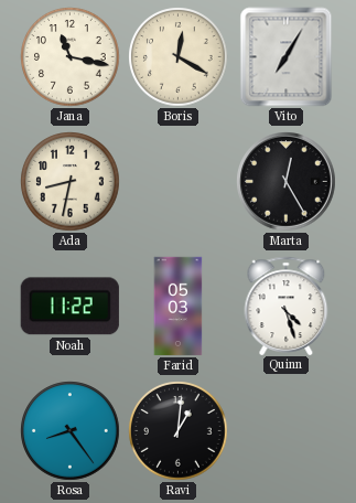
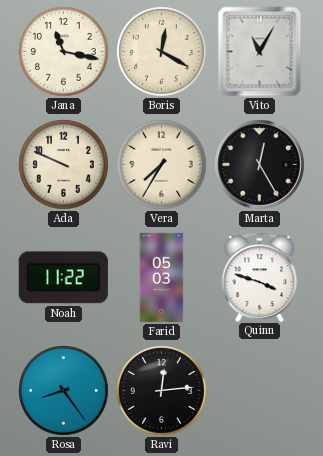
Vito: 7:05 -> 11:05 (260, 52)
Ada: 8:32 -> 9:49 (64, 165)
Vera: none -> 7:35 (162, 165)
Quinn: 4:27 -> 3:48 (260, 277)
Ravi: 1:01 -> 12:14 (162, 391)
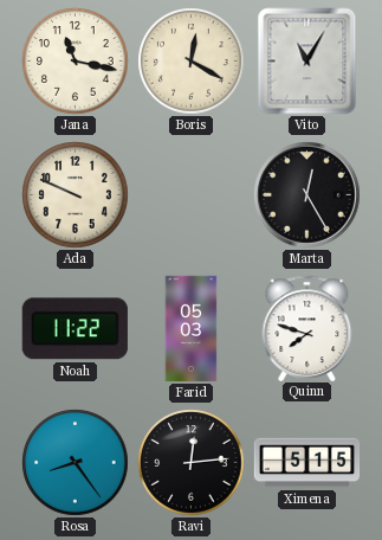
Vera: 7:35 -> none (162, 165)
Quinn: 3:48 -> 7:48 (307, 328)
Ximena: none -> 5:15 (307, 463)
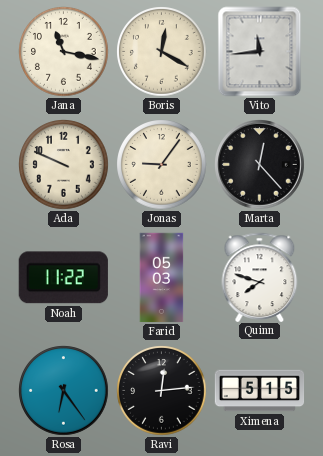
Vito: 11:05 -> 11:44 (260, 52)
Jonas: none -> 9:06 (162, 165)
Marta: 12:25 -> 12:23 (260, 165)
Rosa: 8:24 -> 6:24 (64, 391)
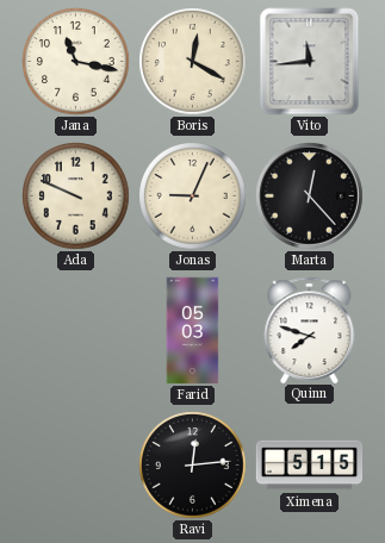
Jonas: 9:06 -> 9:04 (193, 196)
Noah: 11:22 -> none (63, 278)
Rosa: 6:24 -> none (64, 391)
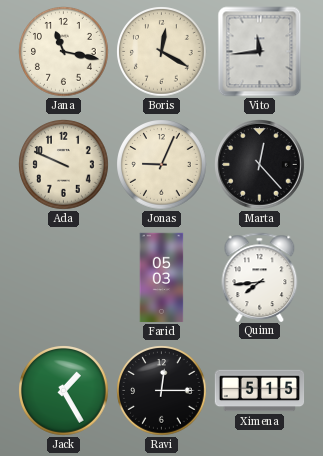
Quinn: 7:48 -> 7:44 (260, 277)
Jack: none -> 1:25 (64, 391)
Ravi: 12:14 -> 12:15 (162, 391)
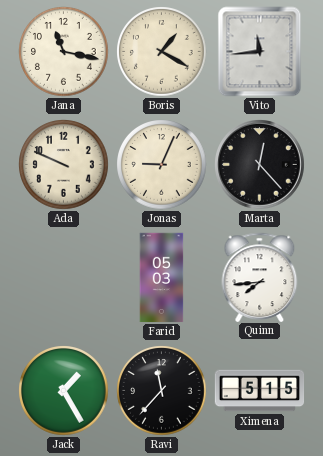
Boris: 12:20 -> 1:20 (162, 52)
Ravi: 12:15 -> 11:37 (162, 391)
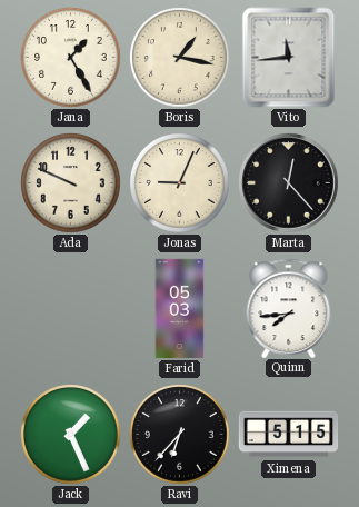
Jana: 11:17 -> 1:25 (71, 58)
Boris: 1:20 -> 1:17 (180, 58)
Jack: 1:25 -> 1:26 (71, 435)
Ravi: 11:37 -> 6:37 (180, 435)
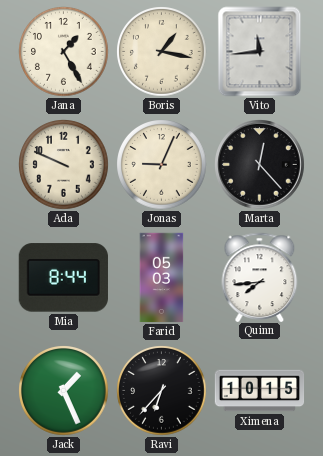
Mia: none -> 8:44 (63, 278)
Ximena: 5:15 -> 10:15 (260, 391)
